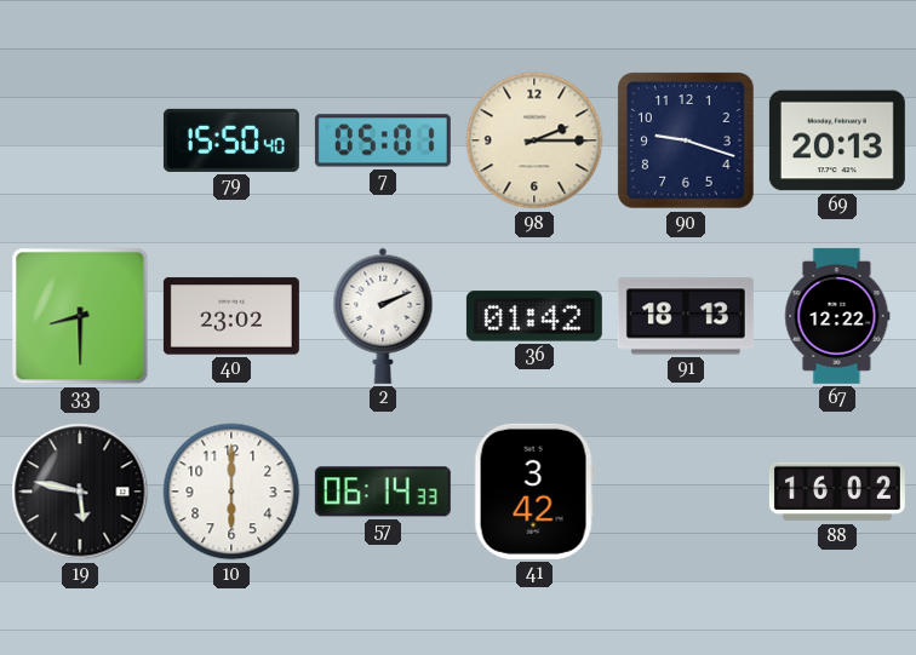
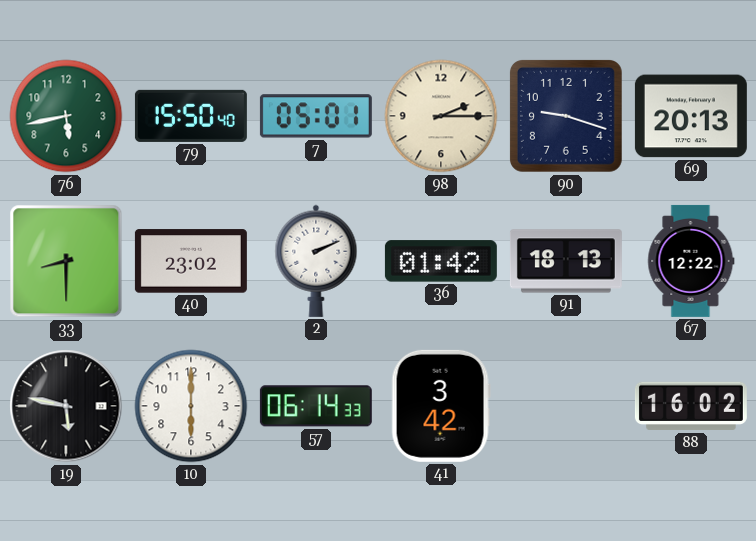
76: none -> 5:43 (66, 116)
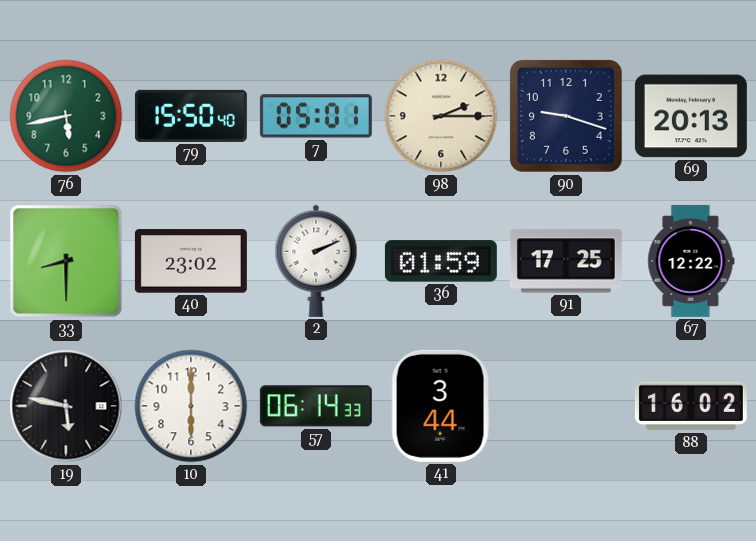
36: 01:42 -> 01:59 (441, 261)
91: 18:13 -> 17:25 (566, 261)
41: 3:42 -> 3:44 (441, 406)
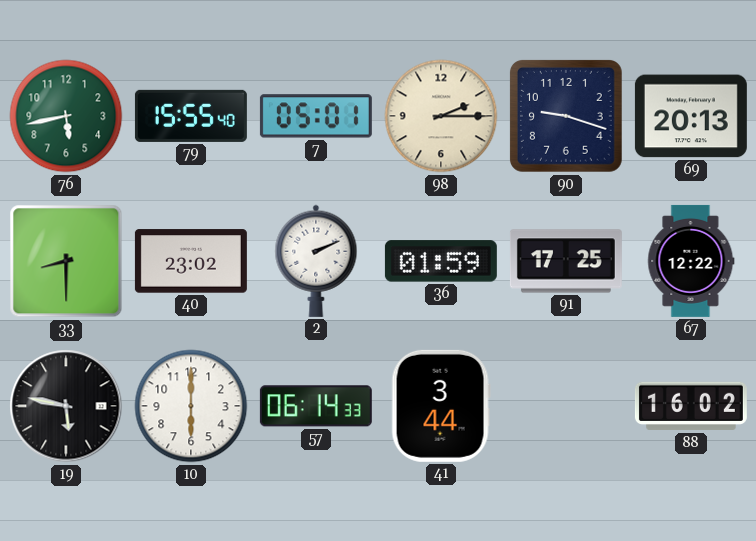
79: 15:50 -> 15:55 (191, 116)
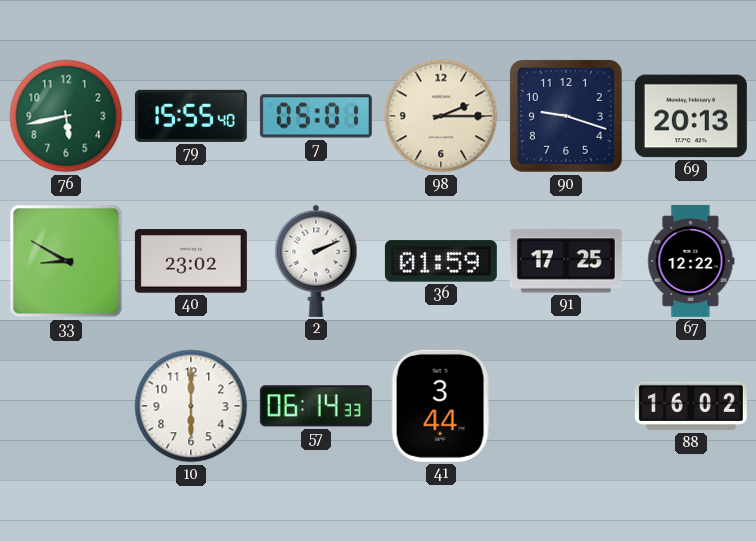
33: 8:30 -> 8:50 (66, 261)
19: 5:47 -> none (66, 406)
